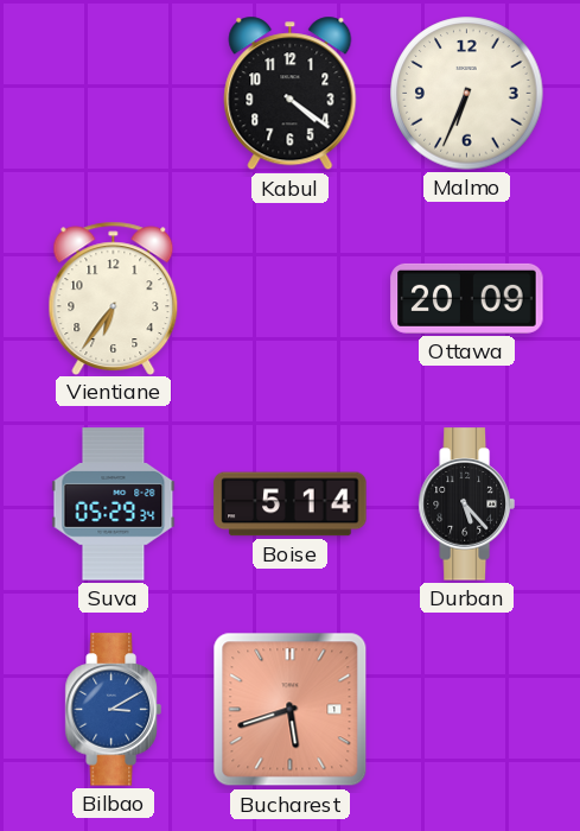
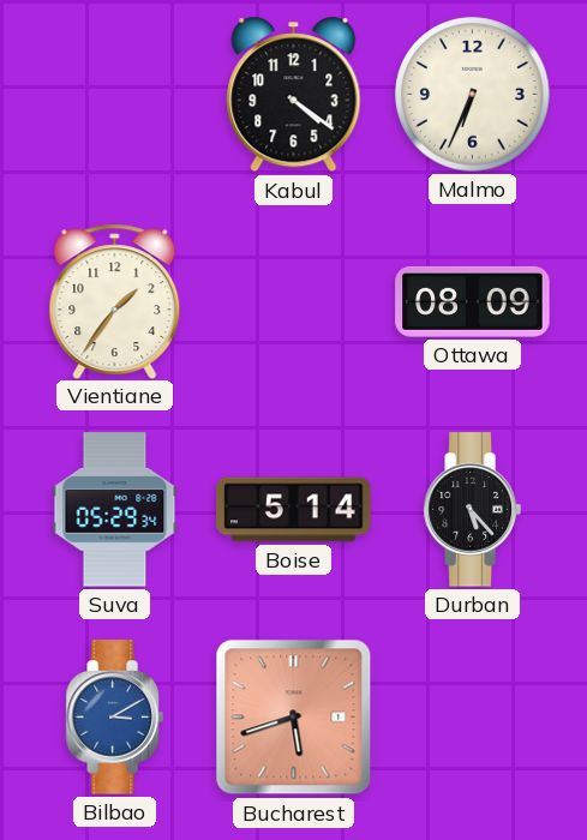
Vientiane: 6:36 -> 1:36 (115, 301)
Ottawa: 20:09 -> 08:09 (473, 301)
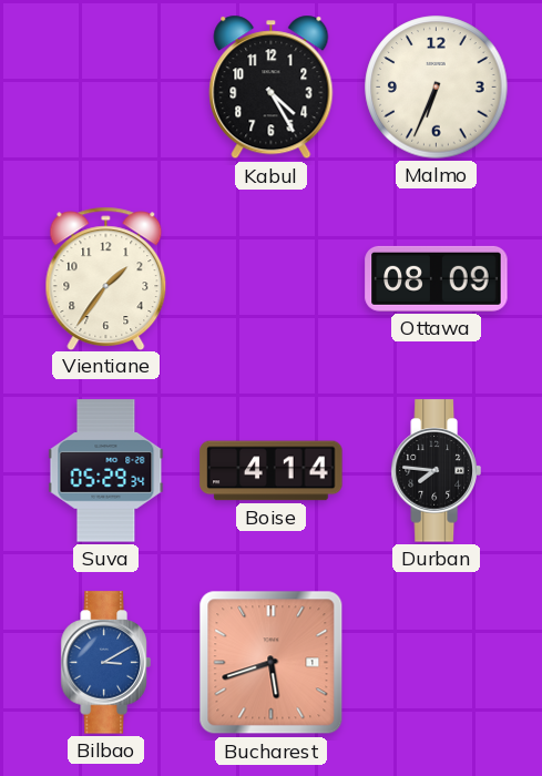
Kabul: 4:21 -> 4:25 (272, 88)
Boise: 5:14 -> 4:14 (272, 471)
Durban: 5:23 -> 7:46 (436, 471)
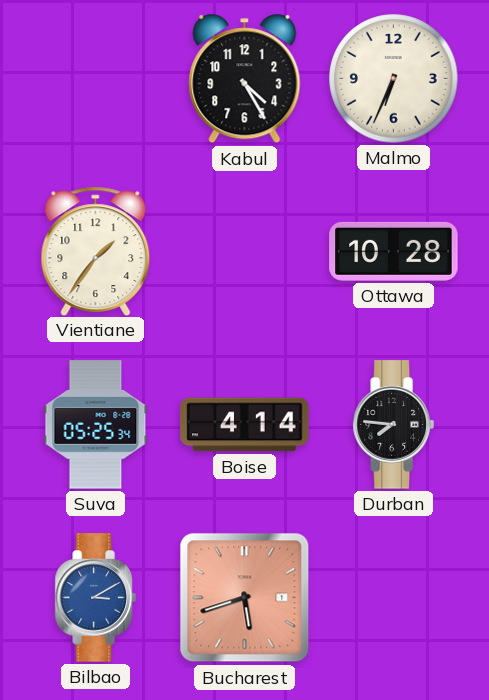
Ottawa: 08:09 -> 10:28 (394, 251)
Suva: 05:29 -> 05:25 (96, 425)
